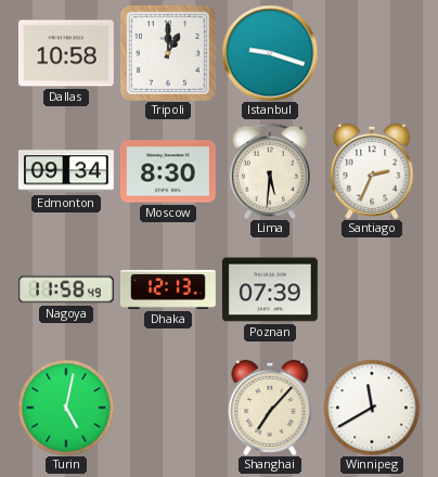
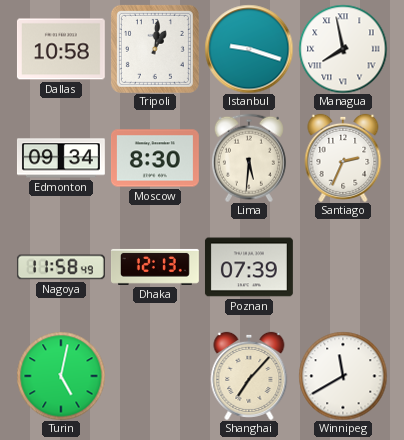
Tripoli: 1:00 -> 1:01 (155, 49)
Managua: none -> 7:58 (343, 49)
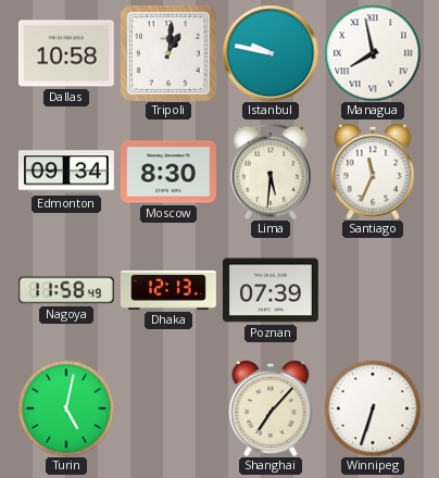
Istanbul: 9:18 -> 9:47 (271, 53)
Santiago: 2:34 -> 11:34 (373, 172)
Winnipeg: 11:40 -> 6:33 (373, 408)
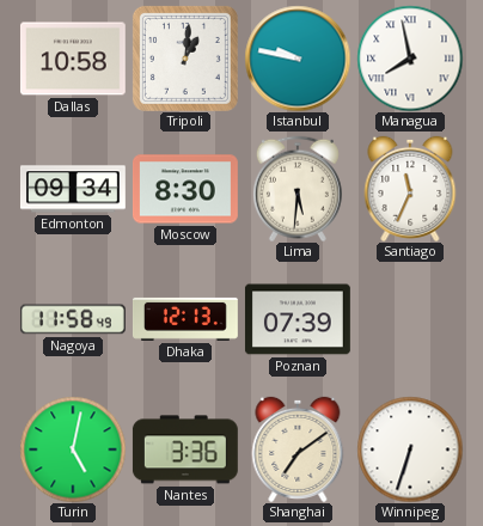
Nantes: none -> 3:36 (185, 449)
Shanghai: 7:07 -> 7:09 (298, 449)
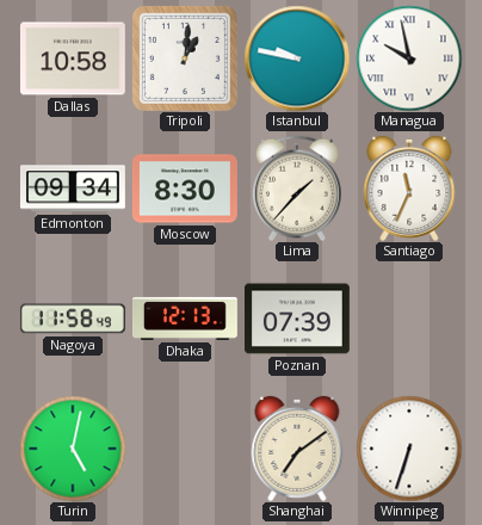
Managua: 7:58 -> 9:58 (409, 58)
Lima: 5:31 -> 1:37 (297, 189)
Nantes: 3:36 -> none (185, 449)
